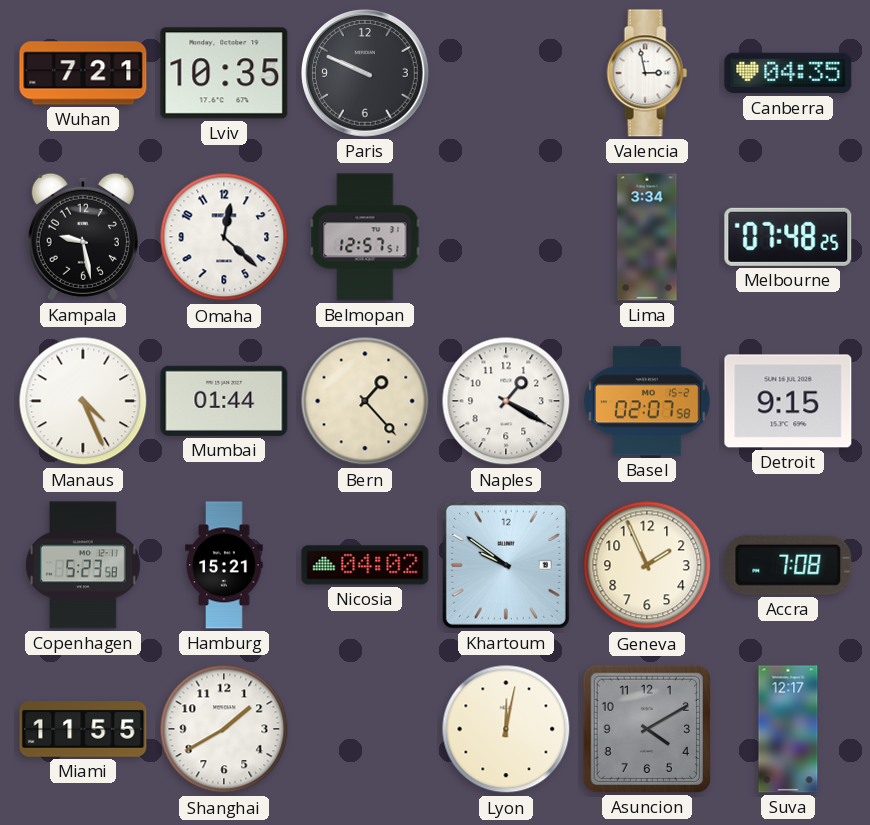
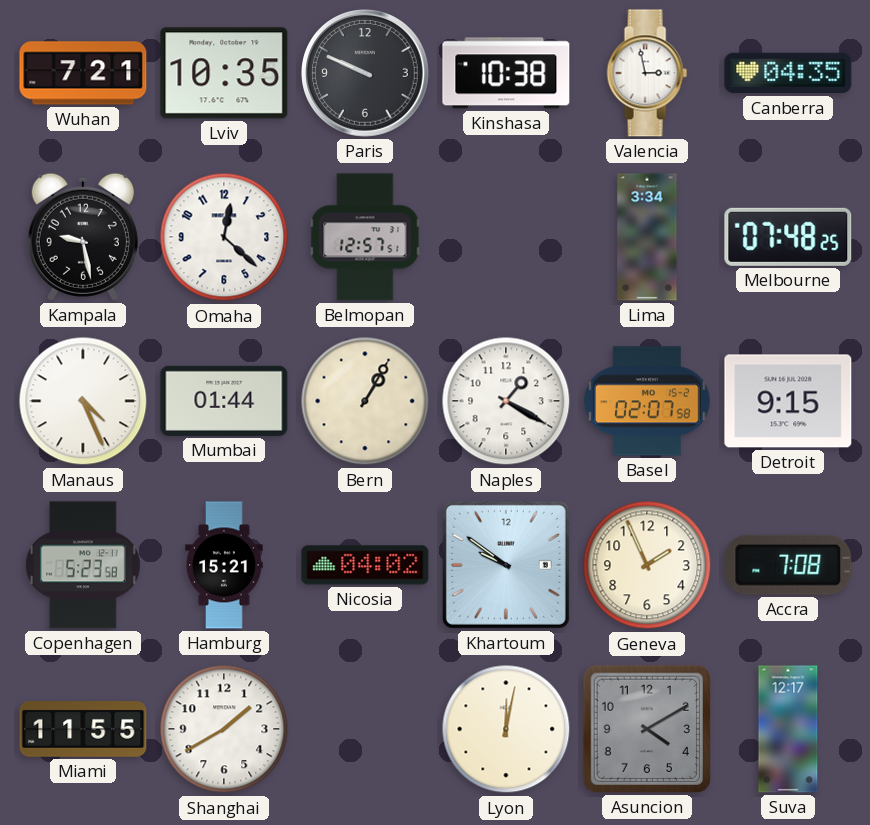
Kinshasa: none -> 10:38 (506, 73)
Bern: 1:23 -> 1:05 (365, 401)
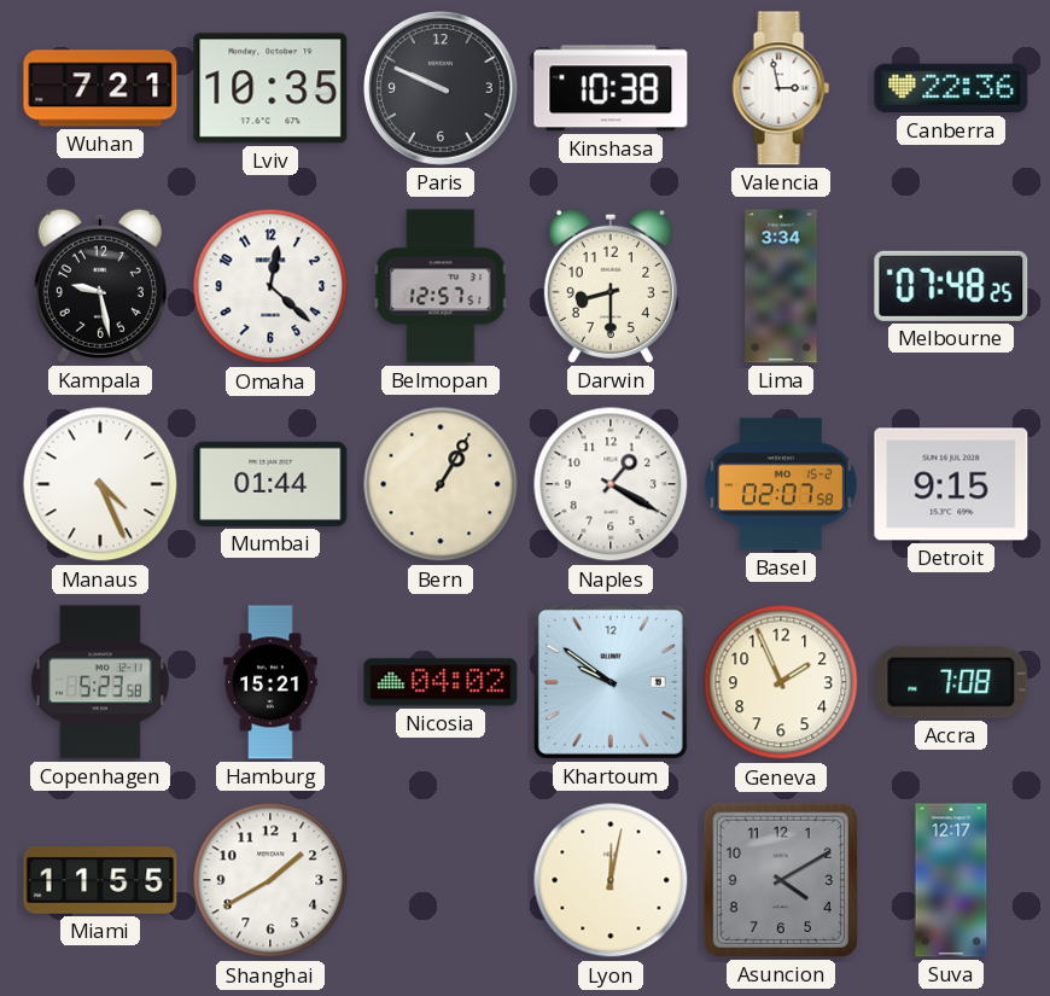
Canberra: 04:35 -> 22:36 (951, 88)
Darwin: none -> 8:30 (611, 286)
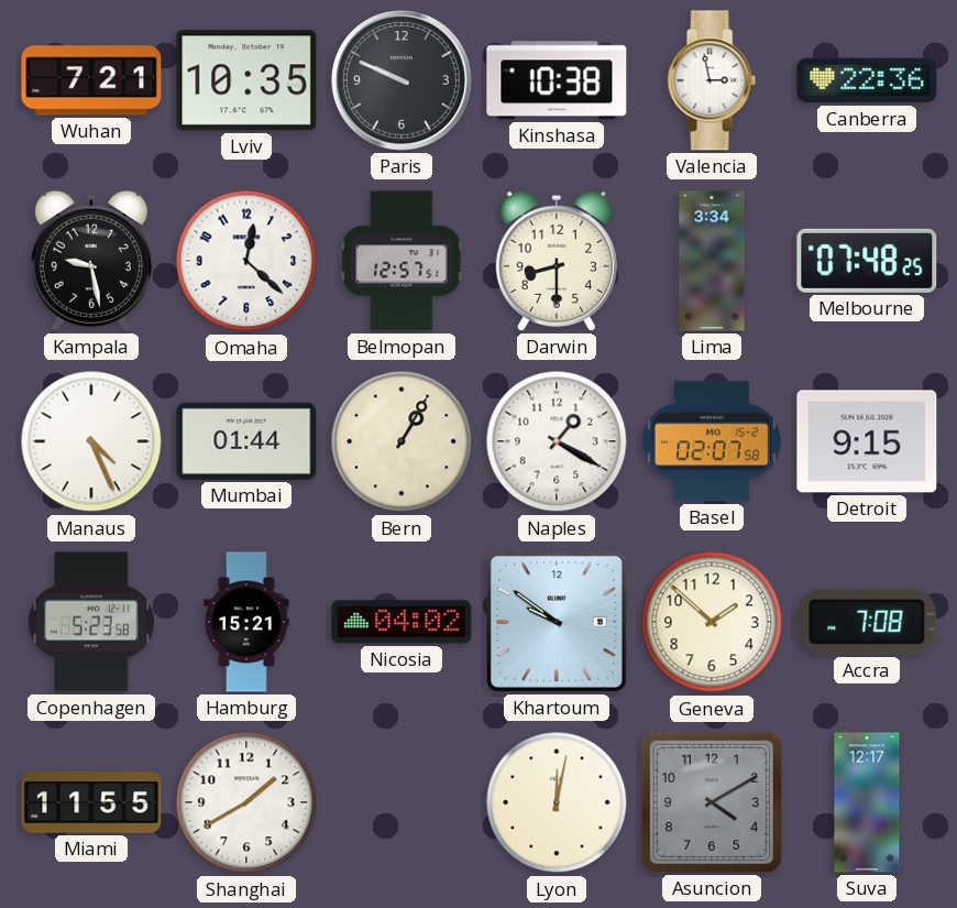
Geneva: 1:56 -> 1:52 (712, 622)
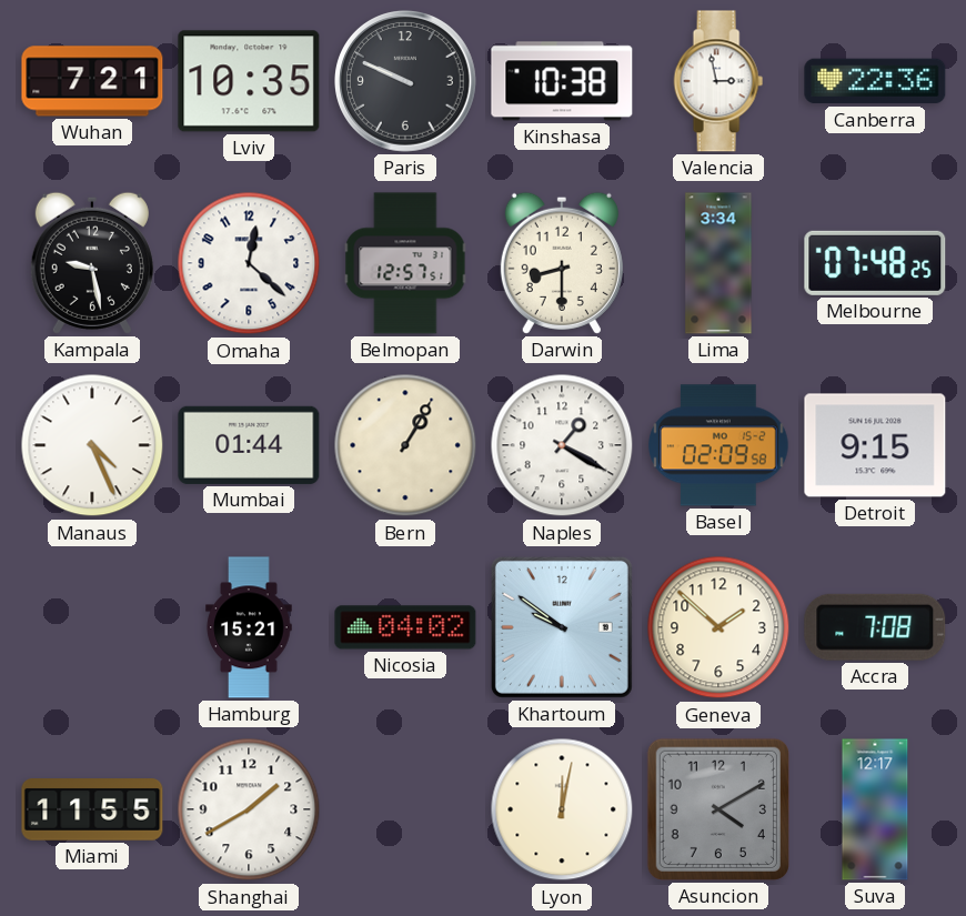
Basel: 02:07 -> 02:09 (720, 445)
Copenhagen: 5:23 -> none (91, 622)
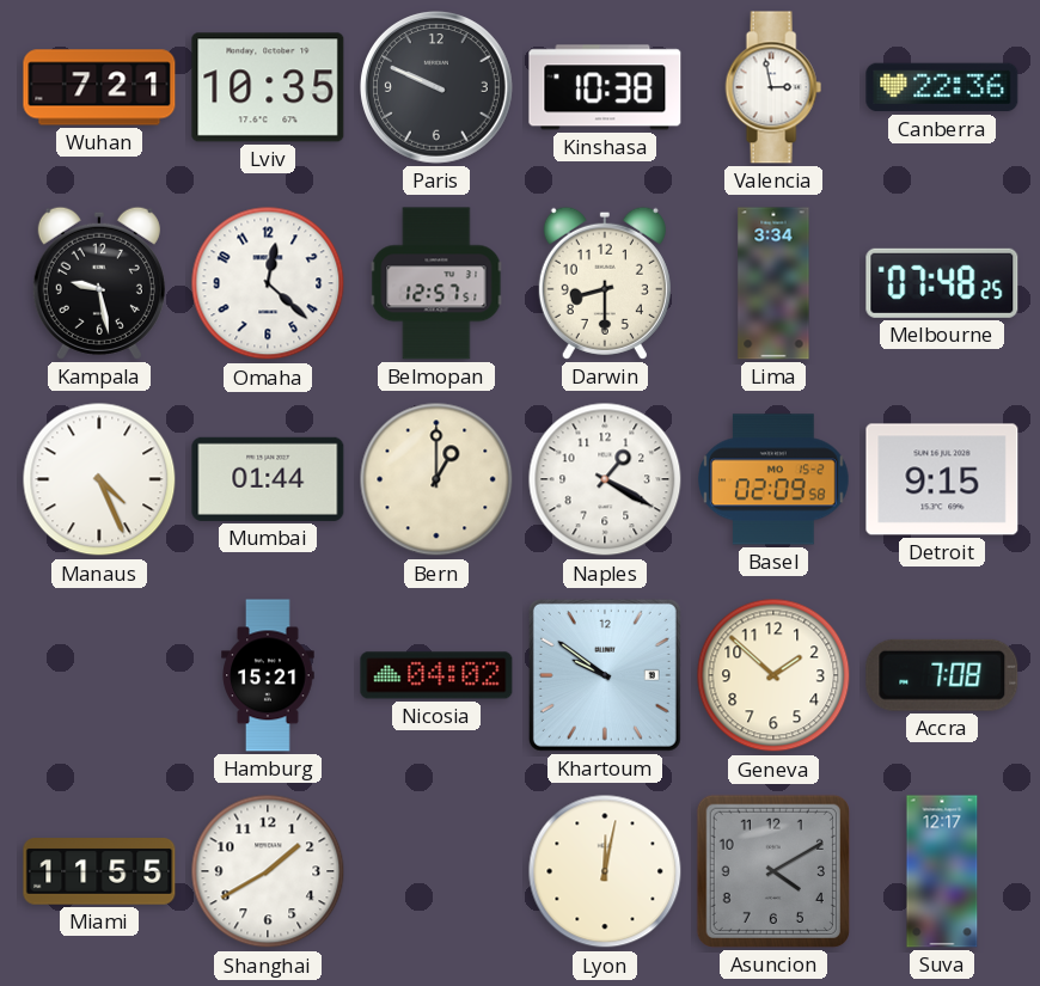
Bern: 1:05 -> 1:00 (436, 479)
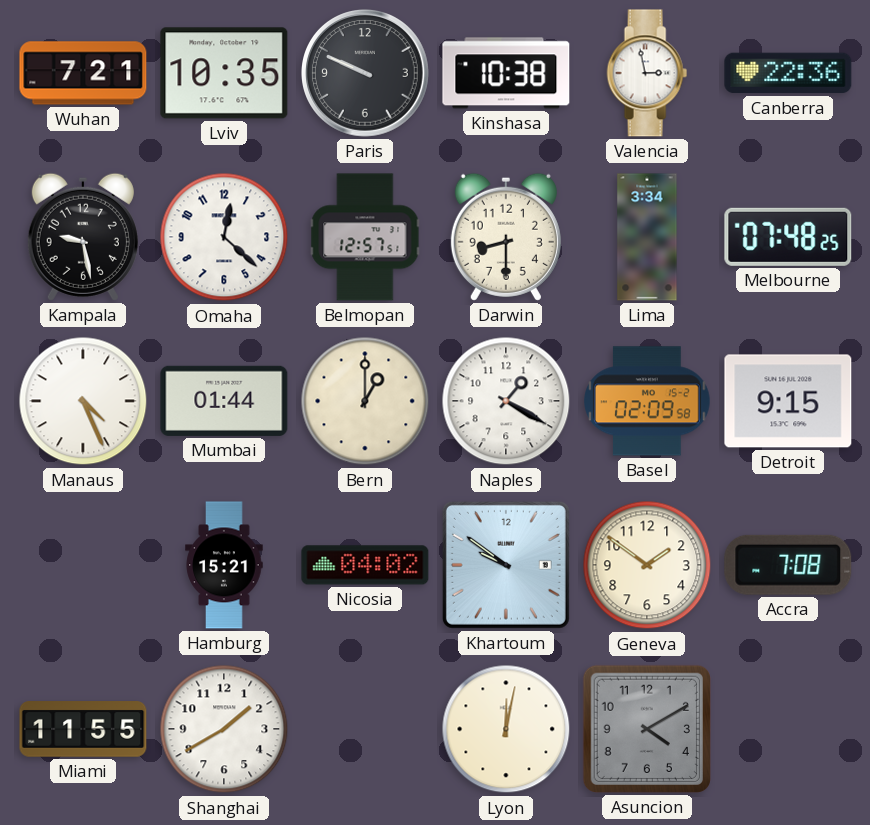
Geneva: 1:52 -> 1:51 (647, 565)
Suva: 12:17 -> none (942, 871)
